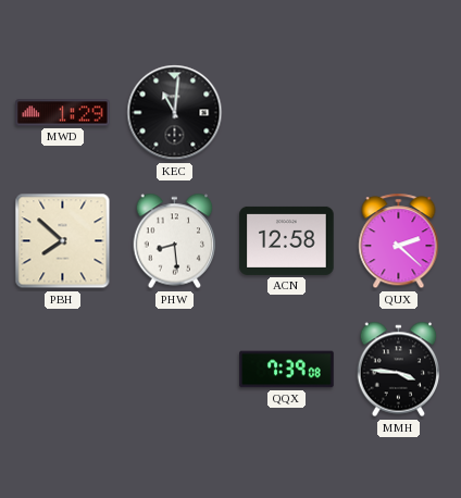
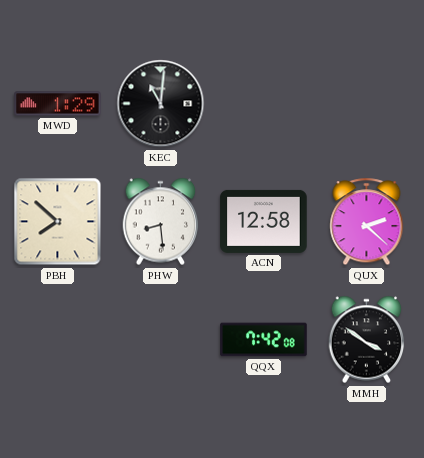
QQX: 7:39 -> 7:42 (264, 340)
MMH: 3:46 -> 3:51 (367, 340)
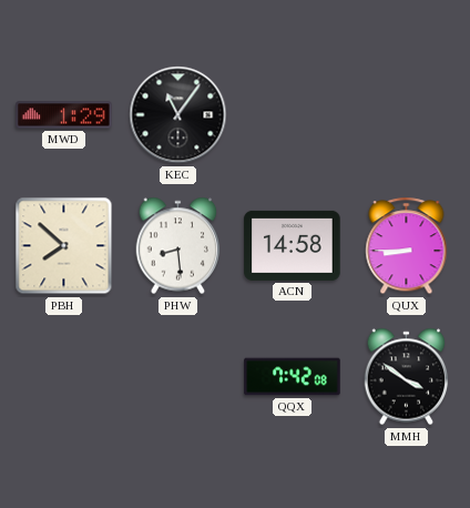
KEC: 11:01 -> 11:06 (178, 115)
ACN: 12:58 -> 14:58 (293, 245)
QUX: 2:22 -> 8:45 (407, 246)
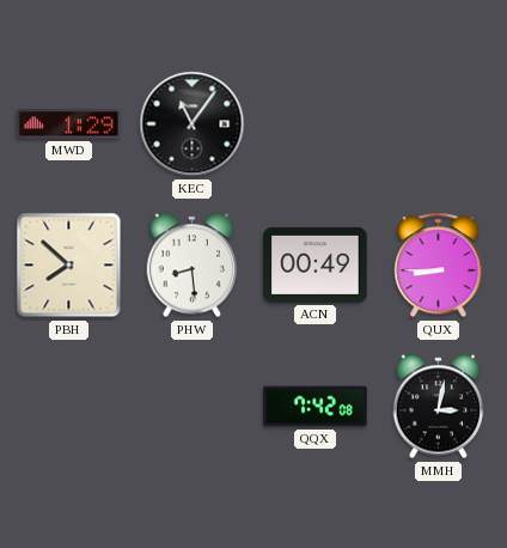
ACN: 14:58 -> 00:49 (316, 264)
MMH: 3:51 -> 3:02 (439, 407)
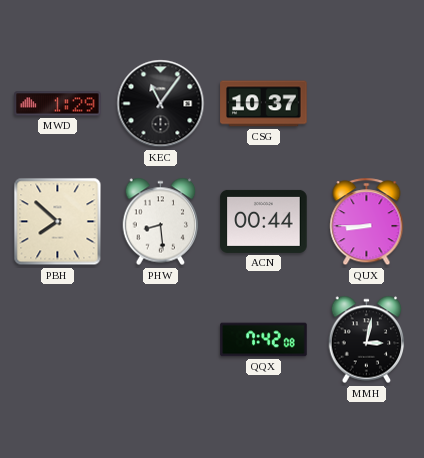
CSG: none -> 10:37 (264, 104)
ACN: 00:49 -> 00:44 (264, 221)
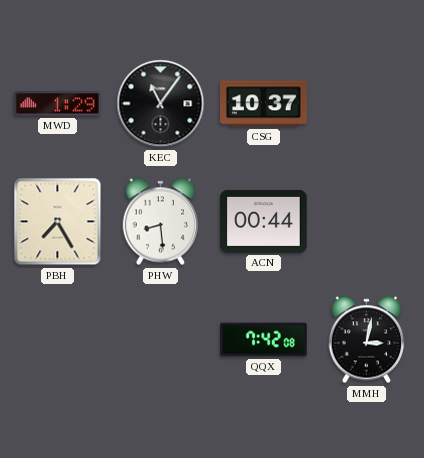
PBH: 7:52 -> 7:25 (58, 222)
QUX: 8:45 -> none (367, 222)
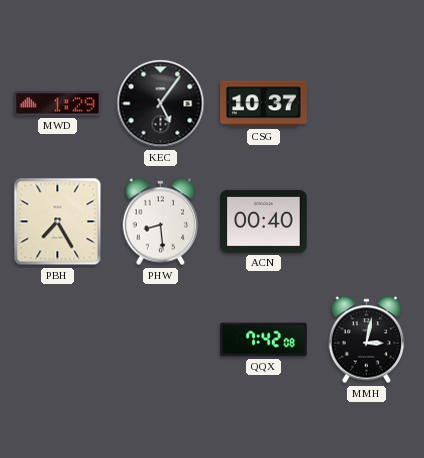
KEC: 11:06 -> 5:06 (161, 104)
ACN: 00:44 -> 00:40 (264, 221)
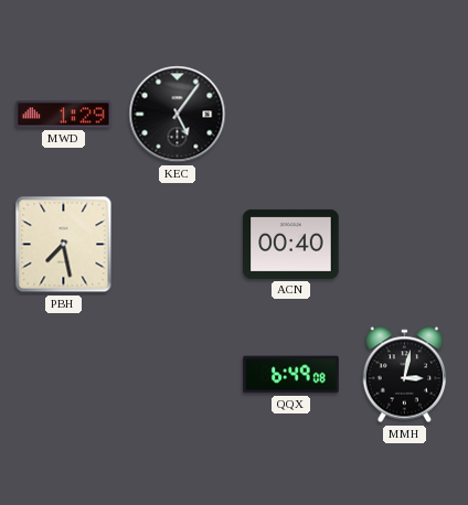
CSG: 10:37 -> none (264, 104)
PBH: 7:25 -> 7:28 (64, 245)
PHW: 8:29 -> none (161, 222)
QQX: 7:42 -> 6:49 (291, 375)
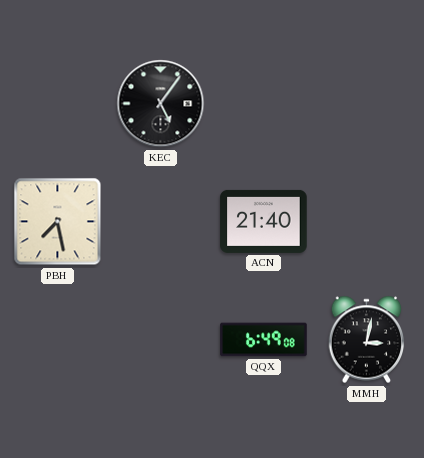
MWD: 1:29 -> none (64, 115)
ACN: 00:40 -> 21:40 (264, 221)
